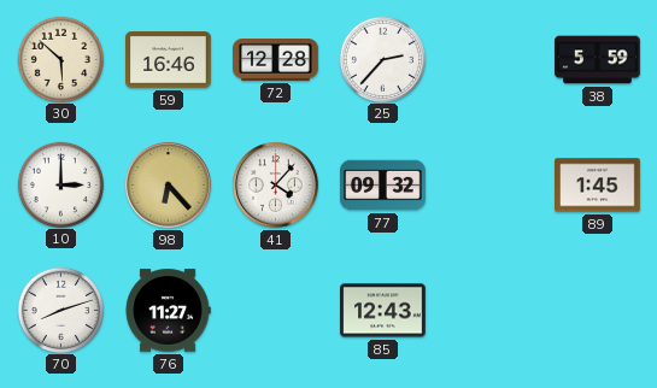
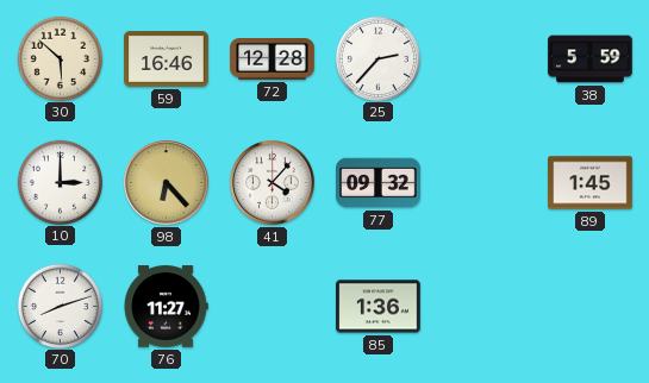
85: 12:43 -> 1:36 (379, 307)
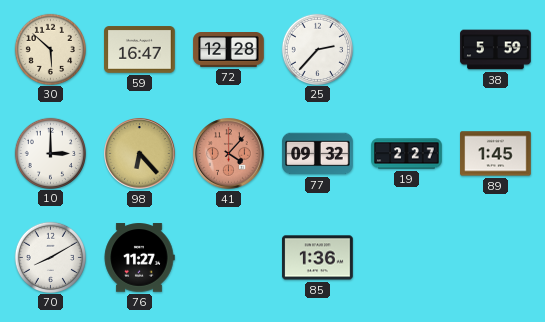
59: 16:46 -> 16:47 (140, 50)
41 dial: white -> salmon (229, 154)
19: none -> 2:27 (407, 154)
70: 8:12 -> 8:10 (50, 257)
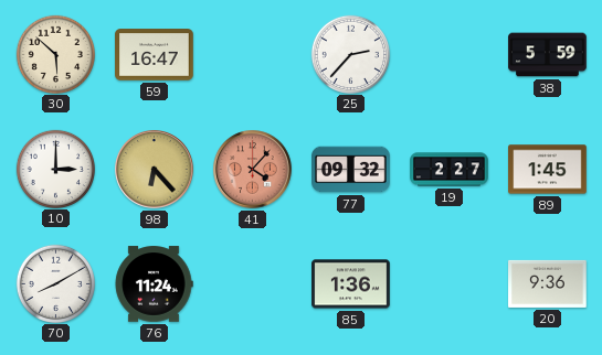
72: 12:28 -> none (229, 50)
76: 11:27 -> 11:24 (154, 284)
20: none -> 9:36 (548, 283)
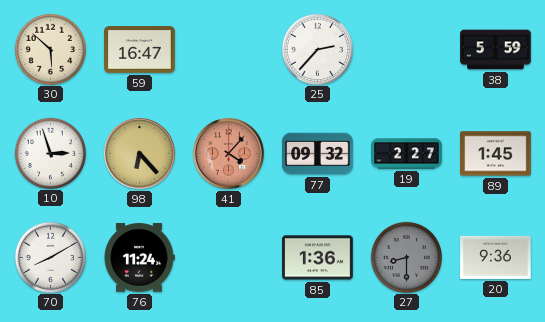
10: 3:00 -> 2:57 (50, 153)
27: none -> 8:30 (406, 257)
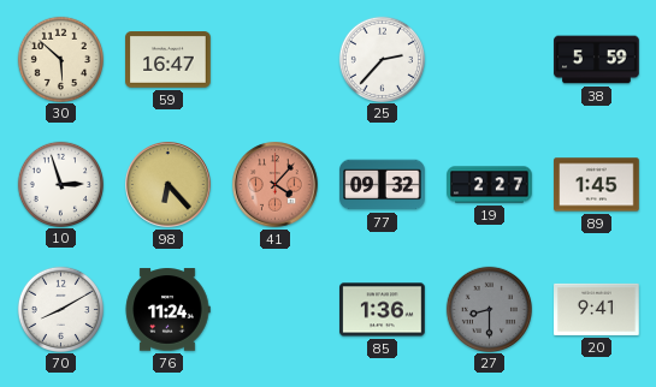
20: 9:36 -> 9:41 (597, 309)
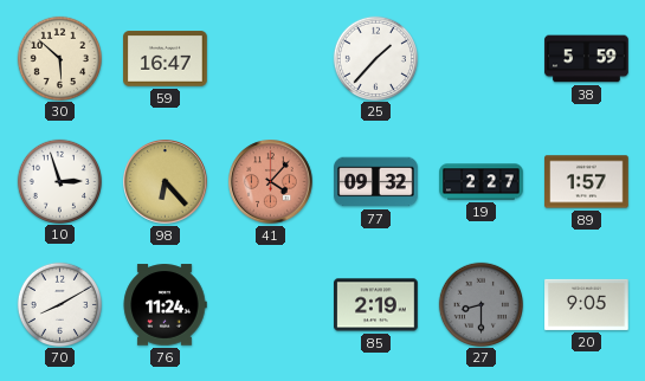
25: 2:37 -> 1:37 (375, 58)
89: 1:45 -> 1:57 (587, 182)
85: 1:36 -> 2:19 (376, 305)
20: 9:41 -> 9:05 (587, 304)
